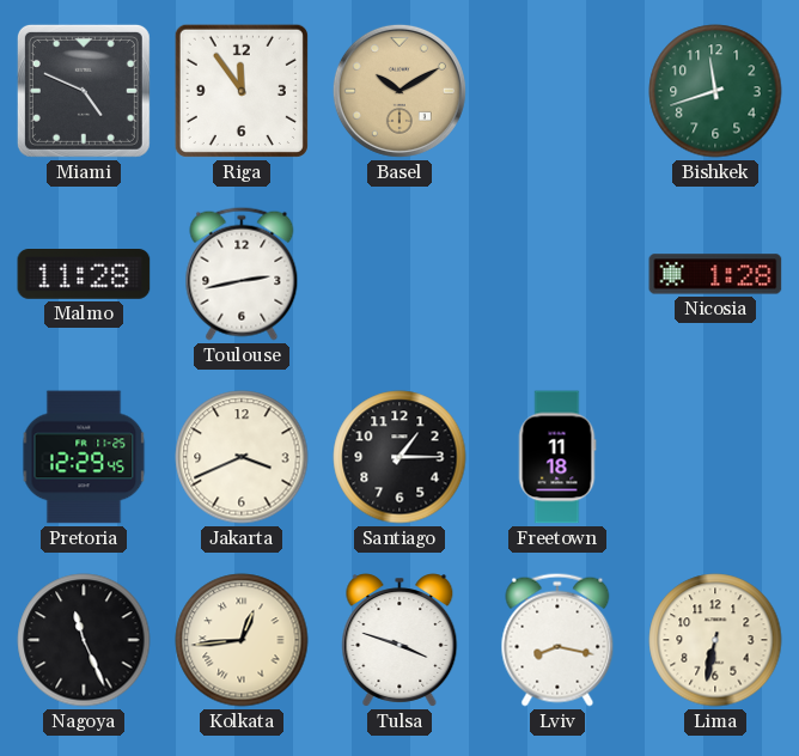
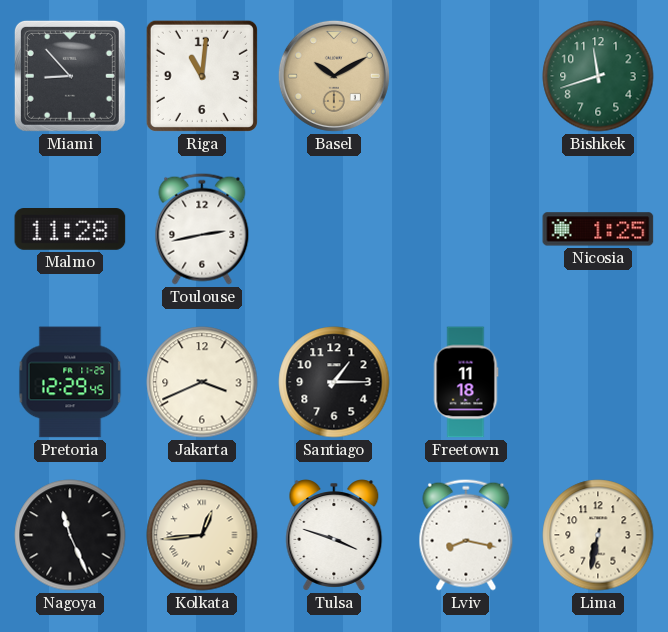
Miami: 4:49 -> 8:53 (70, 76)
Riga: 11:54 -> 11:01 (202, 76)
Nicosia: 1:28 -> 1:25 (598, 229)
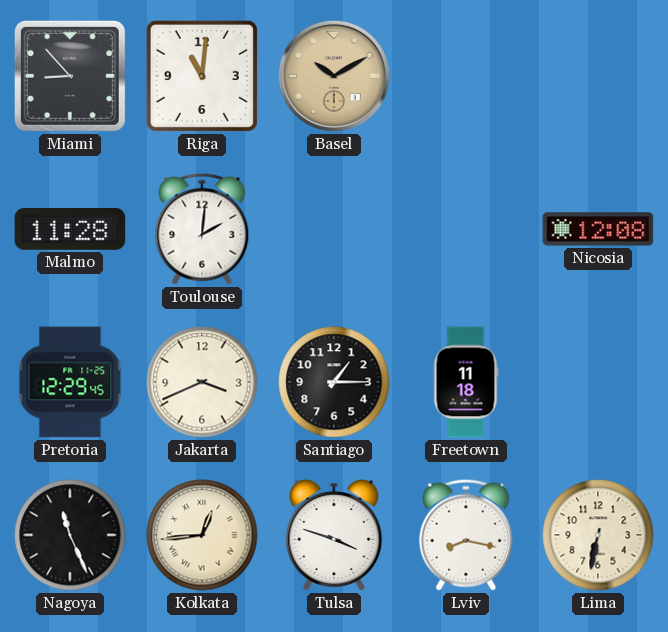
Bishkek: 11:42 -> none (598, 76)
Toulouse: 2:43 -> 2:01 (202, 229)
Nicosia: 1:25 -> 12:08 (598, 229)
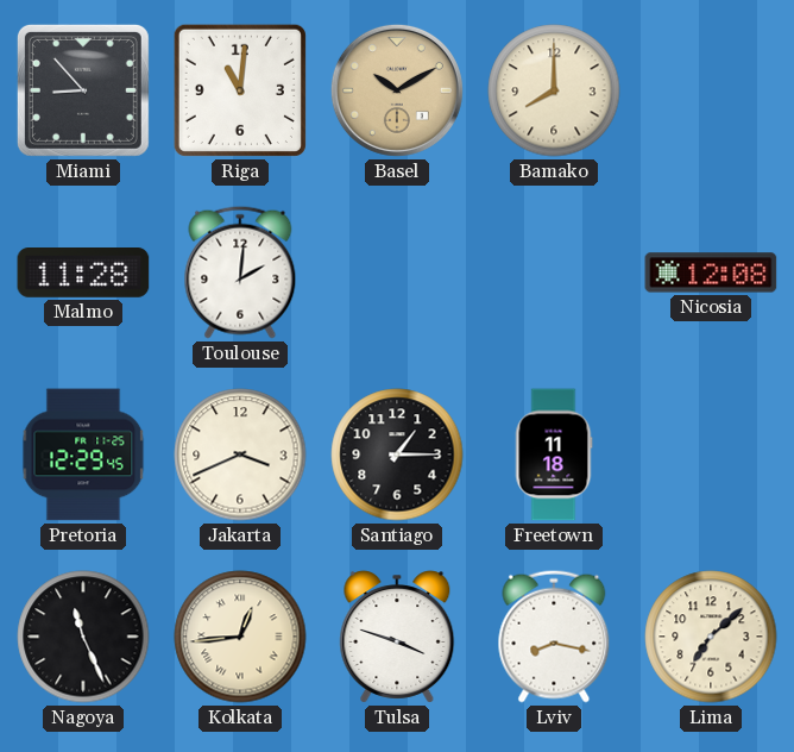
Bamako: none -> 8:00 (554, 90)
Lima: 6:32 -> 7:08 (711, 637)
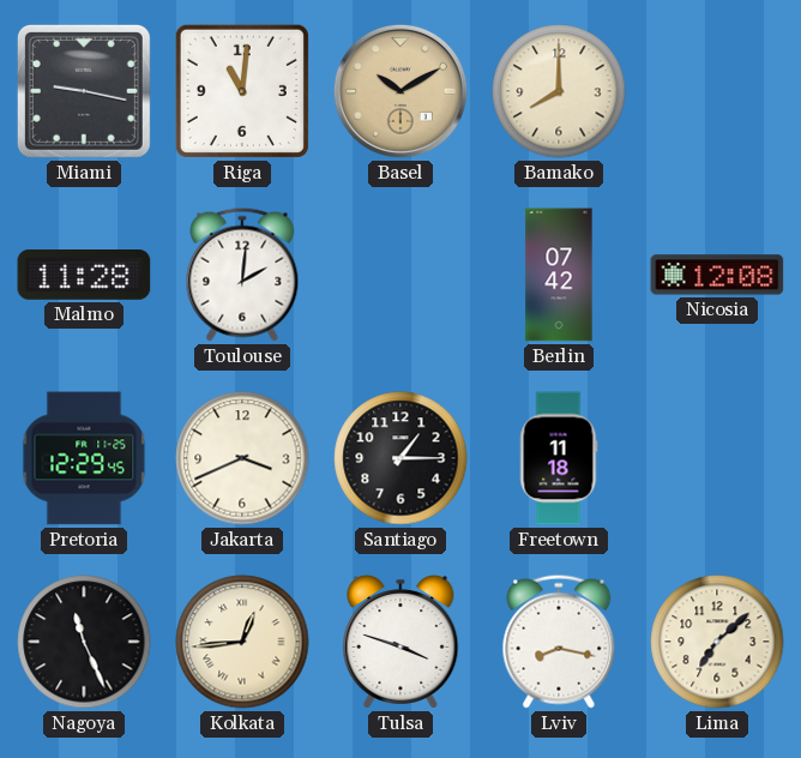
Miami: 8:53 -> 9:17 (84, 91)
Berlin: none -> 07:42 (559, 275)
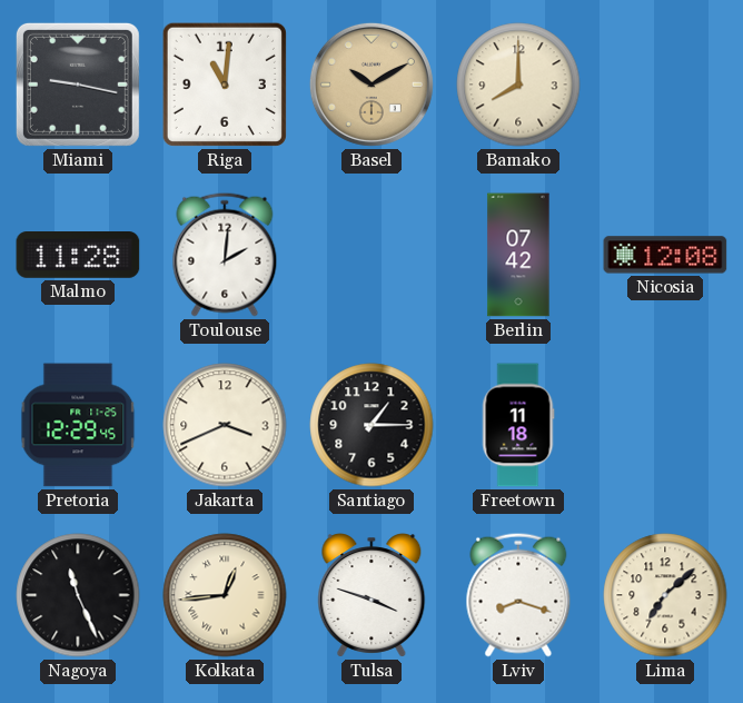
Lviv: 8:17 -> 8:18 (518, 595)
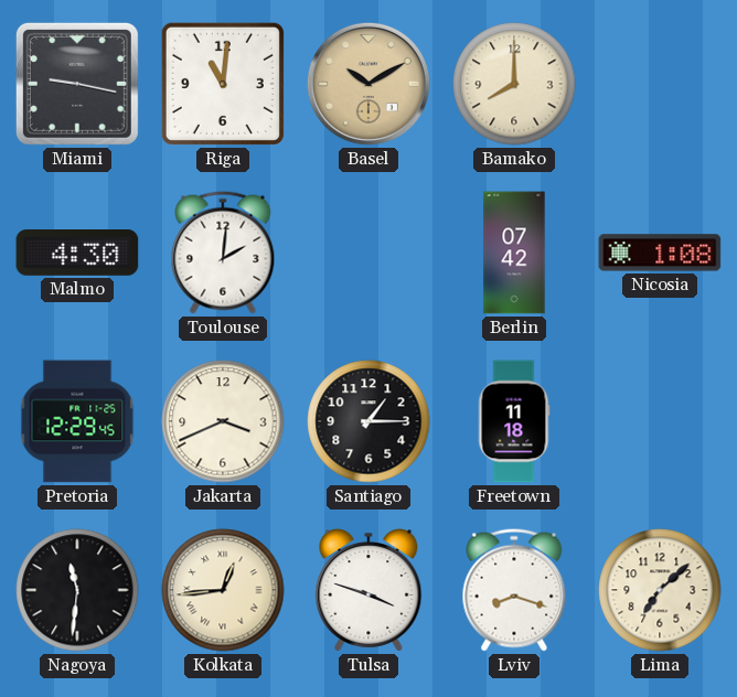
Malmo: 11:28 -> 4:30 (77, 254)
Nicosia: 12:08 -> 1:08 (660, 253)
Nagoya: 11:26 -> 11:31 (77, 590)
